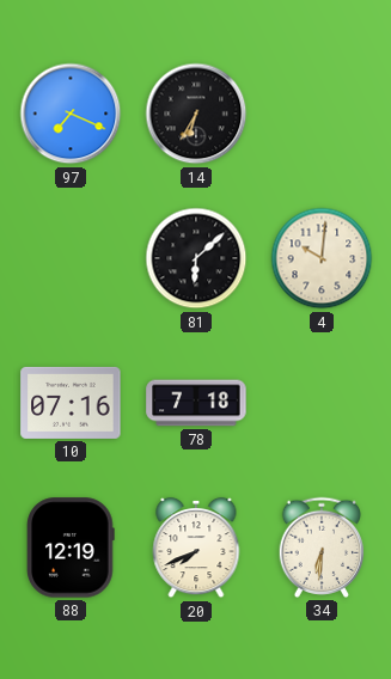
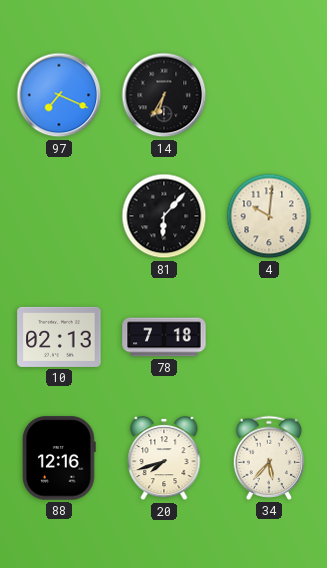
81: 6:08 -> 6:07 (164, 216)
10: 07:16 -> 02:13 (59, 337)
88: 12:19 -> 12:16 (59, 458)
20: 7:41 -> 7:42 (164, 458)
34: 6:31 -> 5:37 (269, 458)
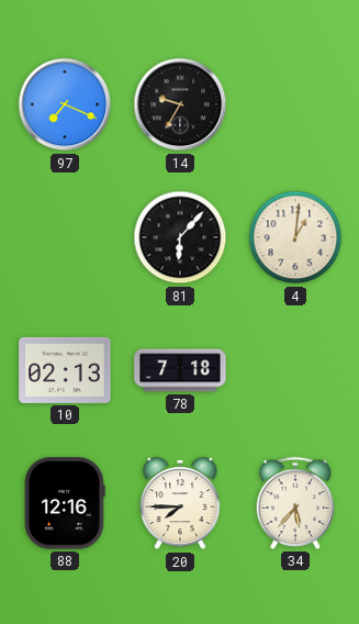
14: 6:35 -> 9:35 (180, 104)
4: 10:01 -> 1:01 (295, 237)
20: 7:42 -> 7:45 (180, 503)
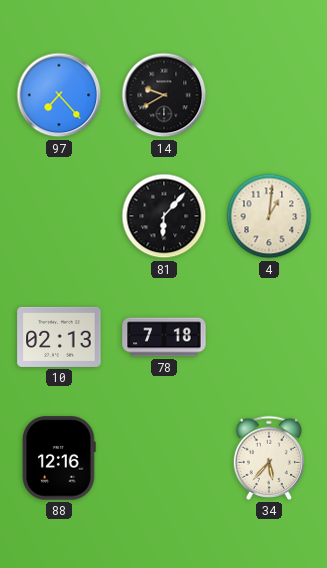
97: 7:19 -> 7:23 (59, 95)
14: 9:35 -> 9:40 (164, 95)
20: 7:45 -> none (180, 503)
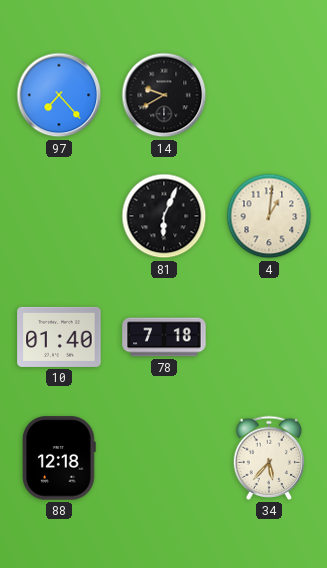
81: 6:07 -> 6:04 (164, 216)
10: 02:13 -> 01:40 (59, 337)
88: 12:16 -> 12:18 (59, 458)
